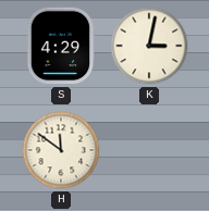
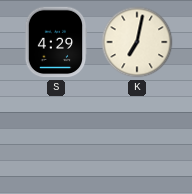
K: 3:02 -> 7:02 (137, 42)
H: 11:51 -> none (61, 150)
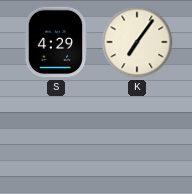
K: 7:02 -> 7:06 (137, 42)
